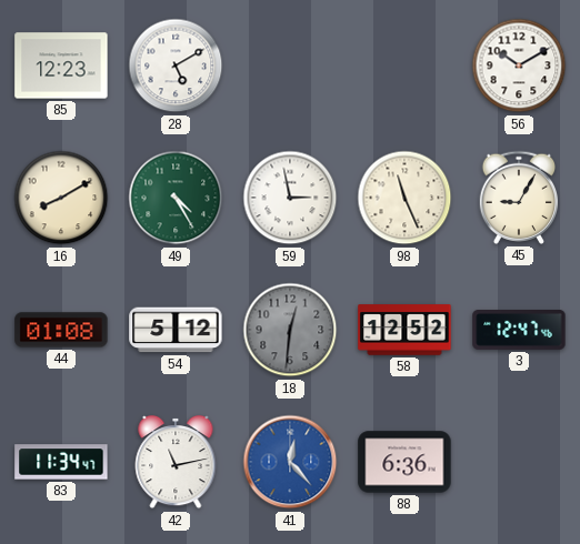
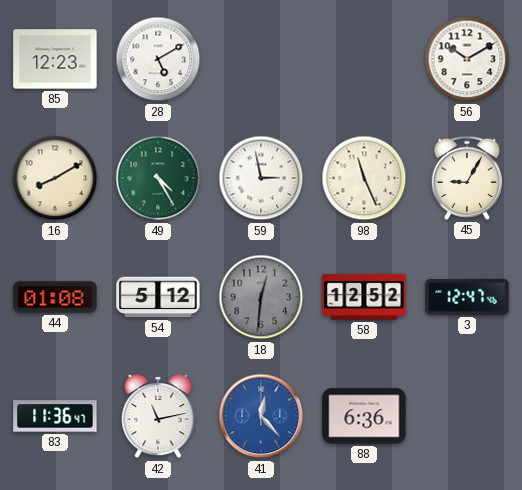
83: 11:34 -> 11:36 (55, 416)
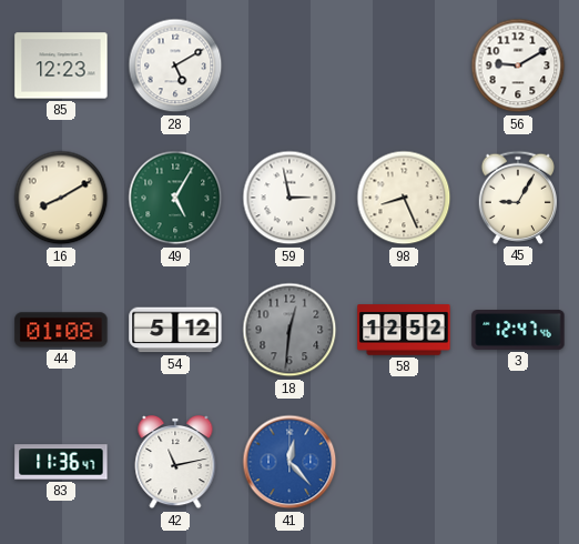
56: 10:10 -> 9:10 (518, 66)
49: 4:25 -> 5:05 (175, 198)
98: 11:26 -> 8:26 (404, 198)
88: 6:36 -> none (364, 416)
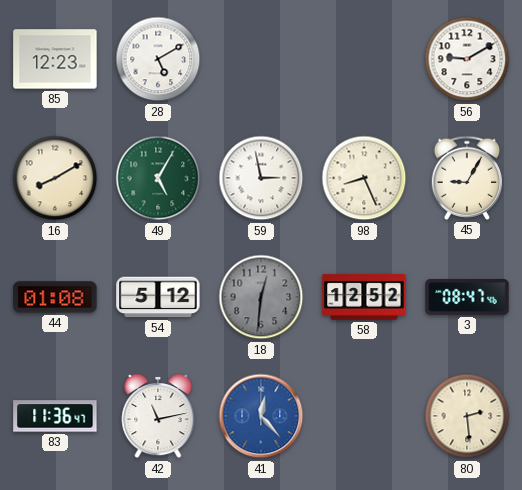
3: 12:47 -> 08:47 (467, 298)
80: none -> 2:29 (467, 416)
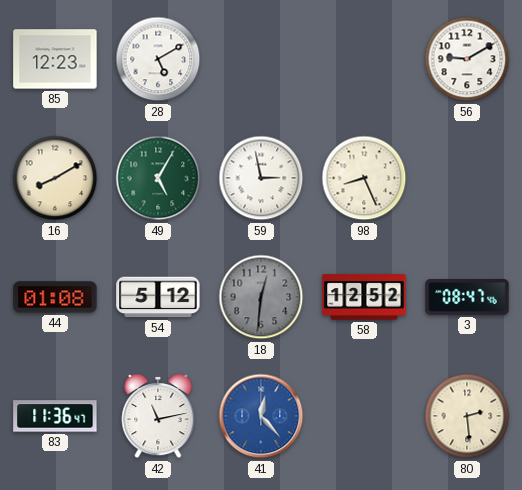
45: 9:05 -> none (466, 178)
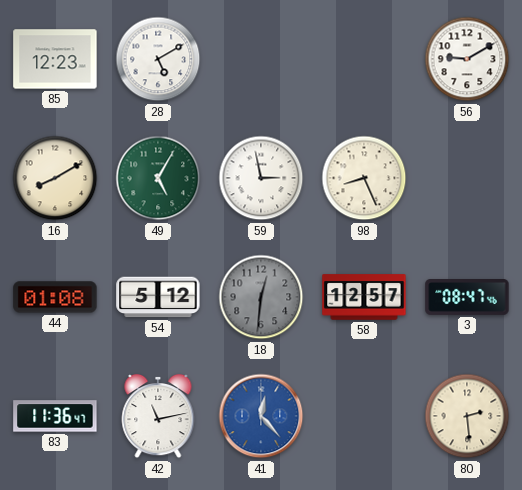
58: 12:52 -> 12:57 (364, 297)
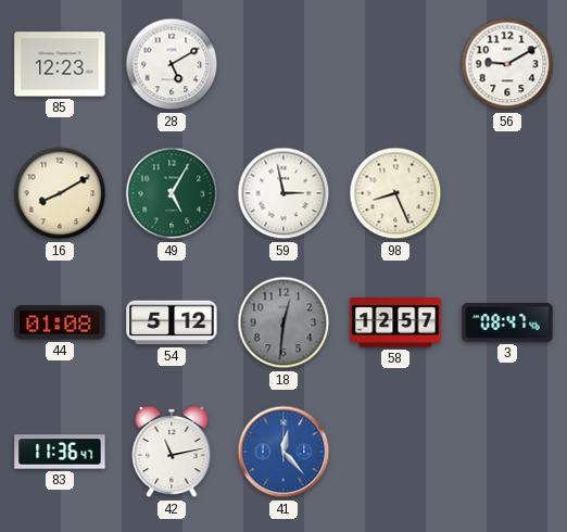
80: 2:29 -> none (467, 416)
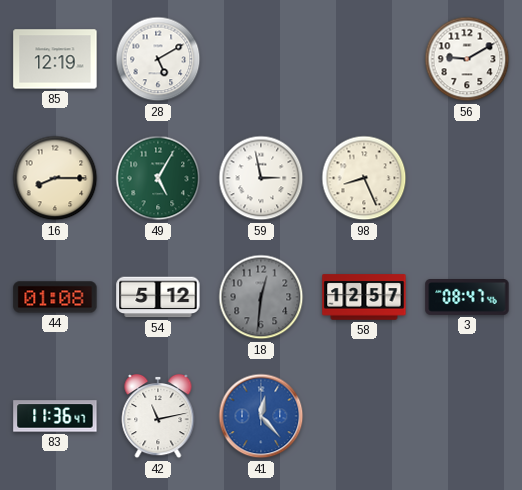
85: 12:23 -> 12:19 (55, 59)
16: 8:10 -> 8:15 (55, 178)
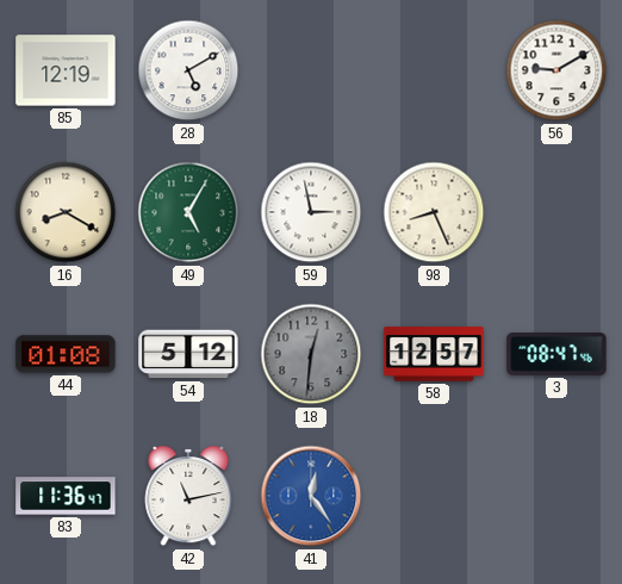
16: 8:15 -> 8:20 (66, 212)
41: 12:23 -> 12:24 (311, 496)
